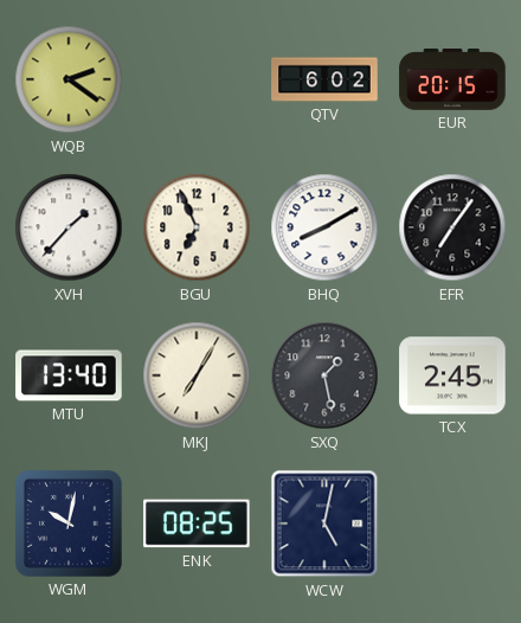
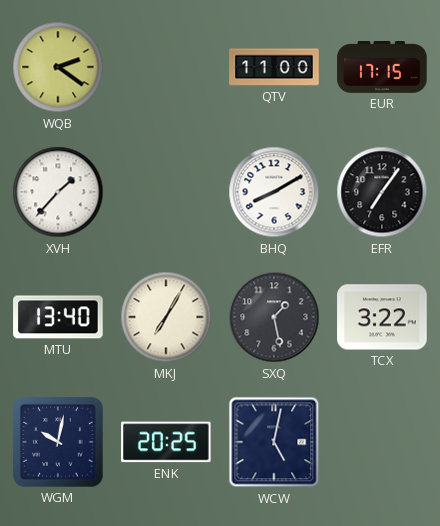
QTV: 6:02 -> 11:00 (274, 67)
EUR: 20:15 -> 17:15 (382, 68)
BGU: 6:56 -> none (197, 227)
TCX: 2:45 -> 3:22 (382, 317)
ENK: 08:25 -> 20:25 (166, 442)
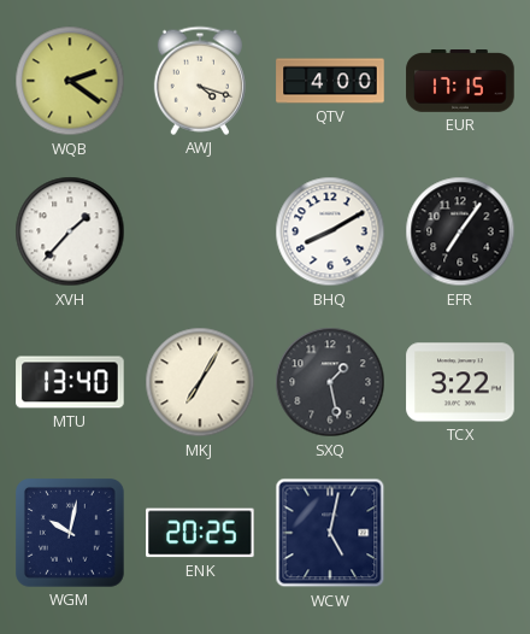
AWJ: none -> 4:18 (200, 81)
QTV: 11:00 -> 4:00 (330, 81)
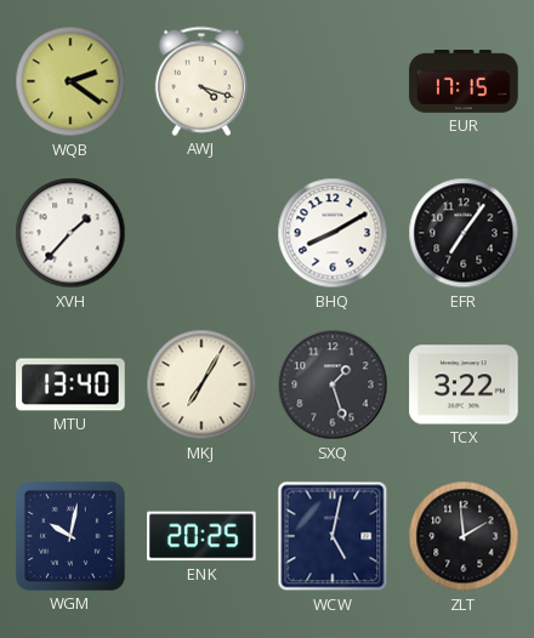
QTV: 4:00 -> none (330, 81)
SXQ: 1:28 -> 1:27 (333, 384)
ZLT: none -> 1:59 (464, 536)
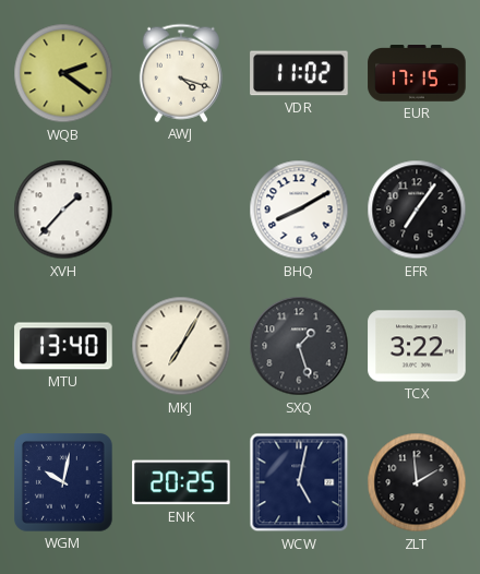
VDR: none -> 11:02 (299, 73)
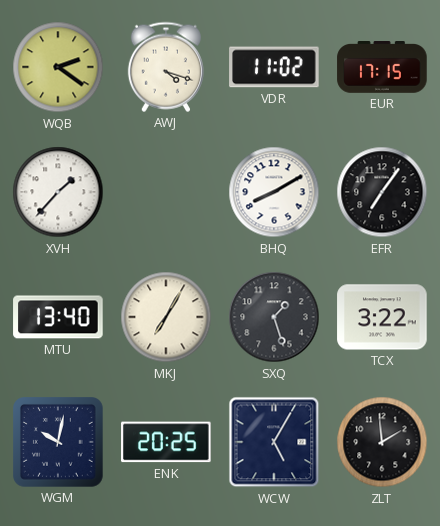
WCW: 5:02 -> 5:05 (274, 442)
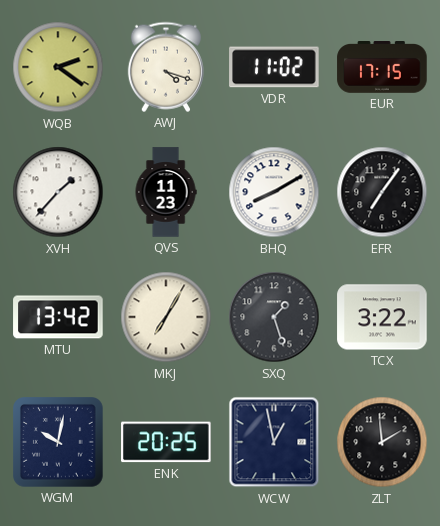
QVS: none -> 11:23 (166, 192)
MTU: 13:40 -> 13:42 (58, 317)
WCW: 5:05 -> 12:58 (274, 442)
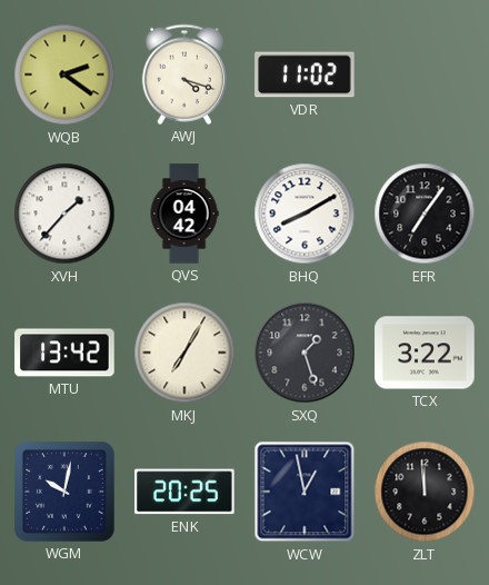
EUR: 17:15 -> none (382, 68)
QVS: 11:23 -> 04:42 (184, 214)
ZLT: 1:59 -> 11:59 (425, 492)
